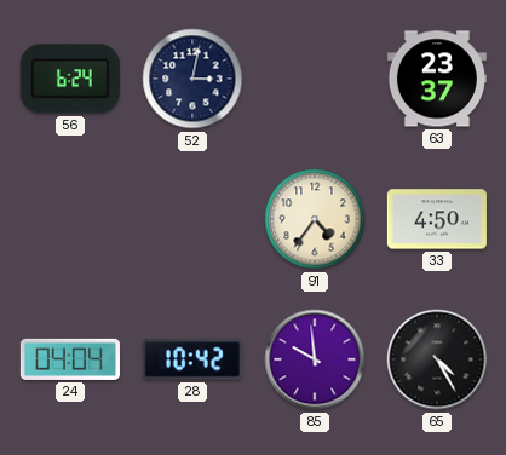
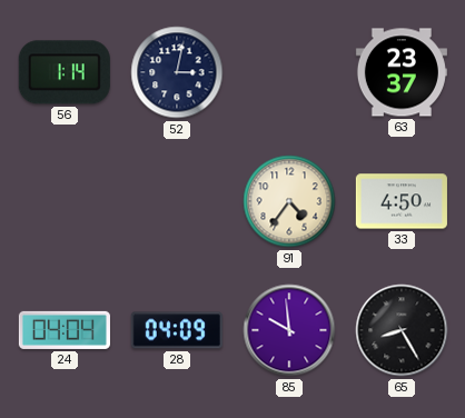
56: 6:24 -> 1:14 (65, 72)
28: 10:42 -> 04:09 (177, 330)
65: 4:25 -> 8:25 (402, 330)
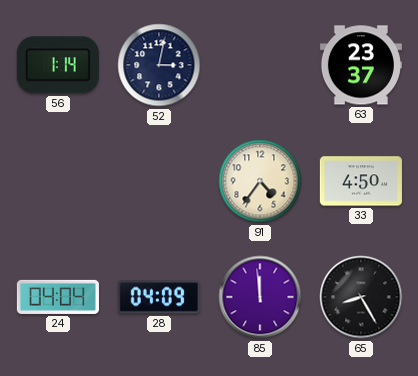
85: 9:59 -> 11:59 (260, 297)
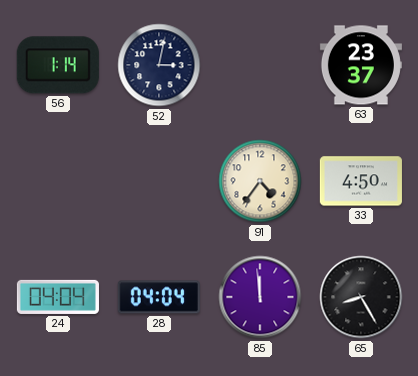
28: 04:09 -> 04:04 (159, 297)
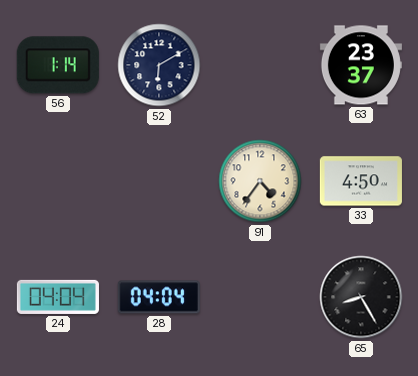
52: 3:02 -> 6:10 (159, 65)
85: 11:59 -> none (260, 297)
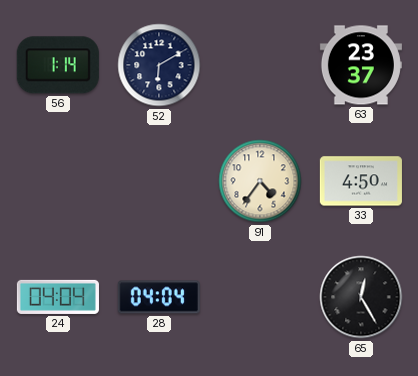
65: 8:25 -> 12:25 (361, 297)
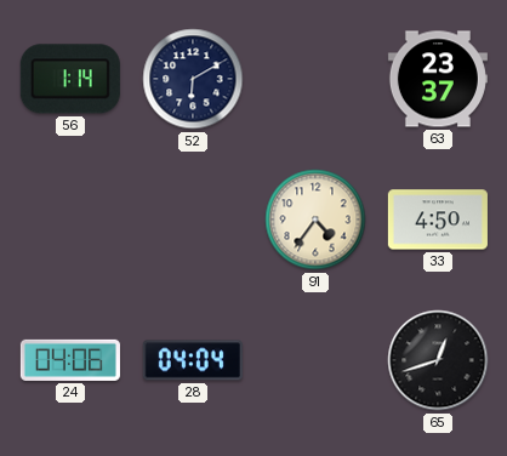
24: 04:04 -> 04:06 (70, 360)
65: 12:25 -> 12:42 (438, 360)
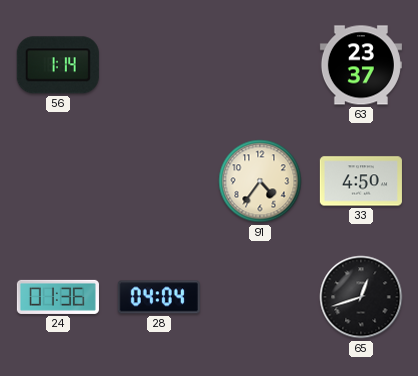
52: 6:10 -> none (193, 79)
24: 04:06 -> 01:36 (58, 297)
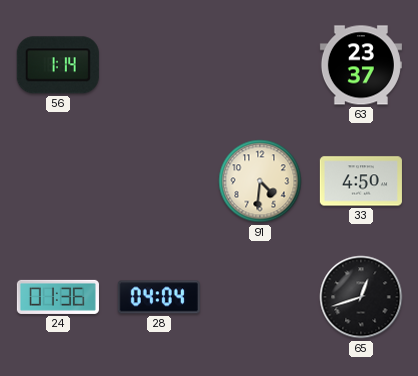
91: 4:36 -> 4:31 (260, 181)
